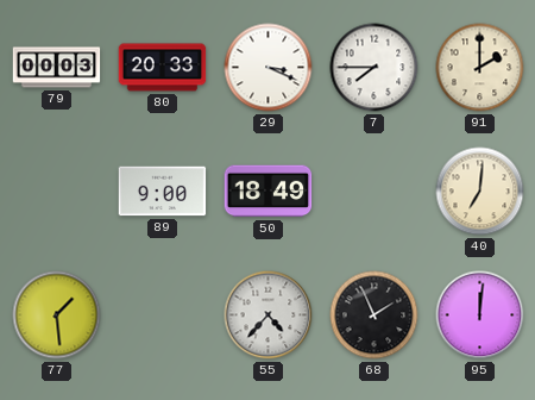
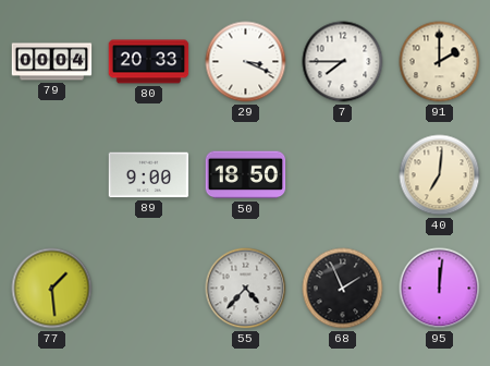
79: 00:03 -> 00:04 (52, 62)
50: 18:49 -> 18:50 (246, 175)
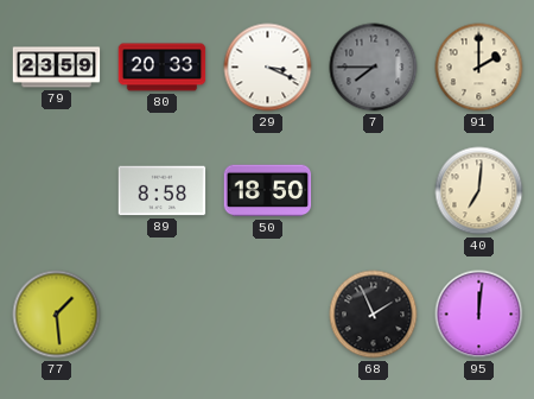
79: 00:04 -> 23:59 (57, 68)
7 dial: white -> grey (374, 68)
89: 9:00 -> 8:58 (163, 191)
55: 4:37 -> none (246, 289)
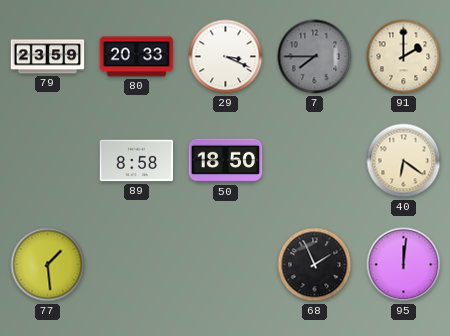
40: 7:01 -> 6:21 (404, 161)
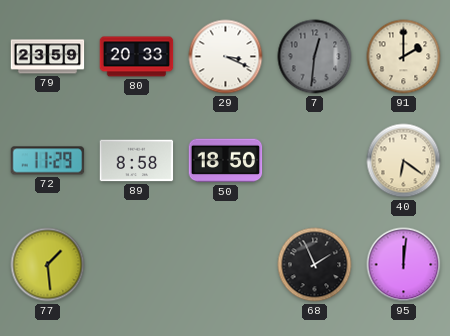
7: 7:45 -> 12:31 (315, 57)
72: none -> 11:29 (48, 161)
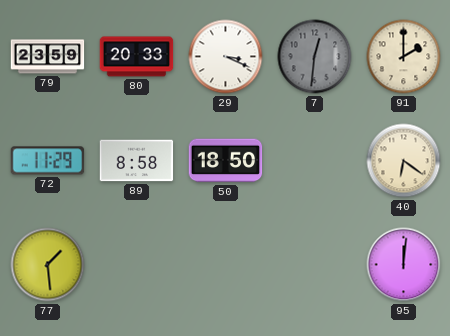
68: 1:56 -> none (315, 265)
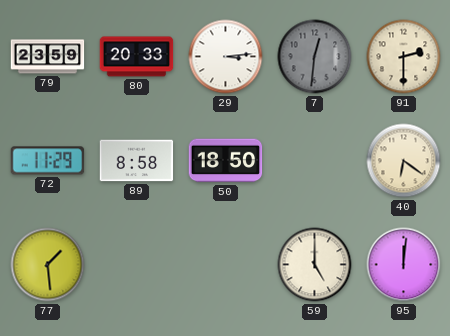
29: 3:19 -> 3:14 (226, 57)
91: 2:00 -> 2:30 (404, 57)
59: none -> 5:00 (315, 265)
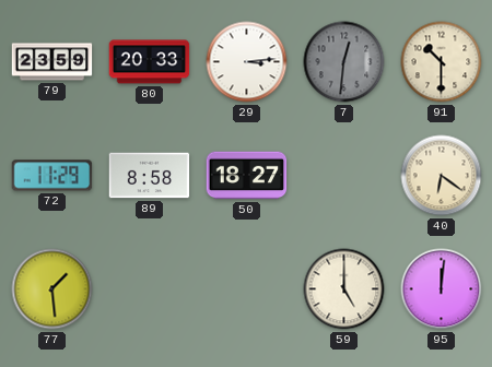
91: 2:30 -> 10:30 (442, 62)
50: 18:50 -> 18:27 (247, 176)
